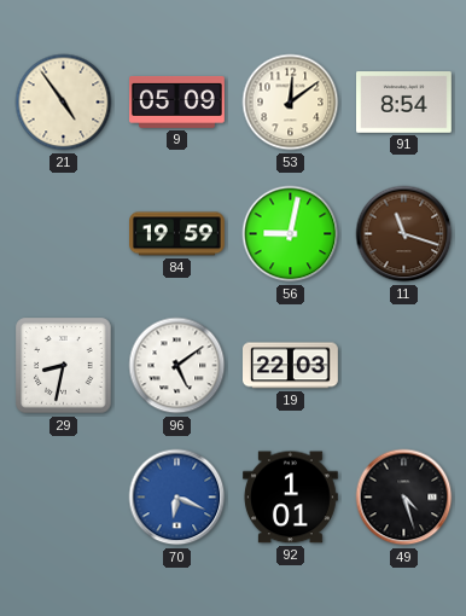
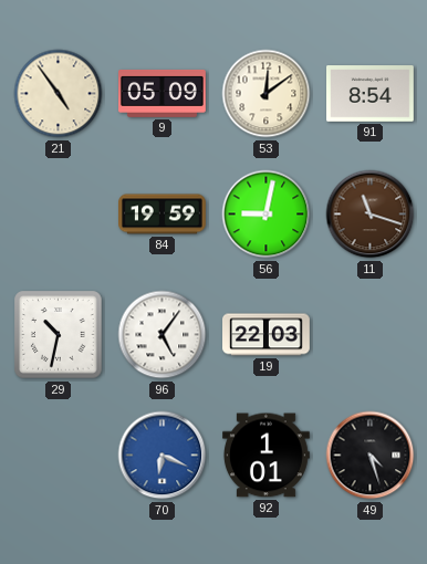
29: 8:32 -> 10:32 (59, 335)
96: 5:09 -> 5:06 (163, 335)
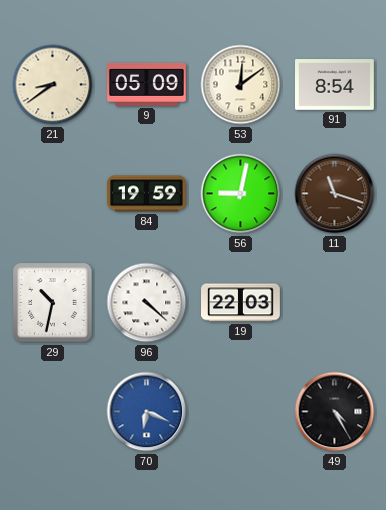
21: 4:54 -> 8:39 (53, 85)
96: 5:06 -> 4:22 (147, 303)
92: 1:01 -> none (267, 456)
49: 4:27 -> 4:25 (335, 412)
